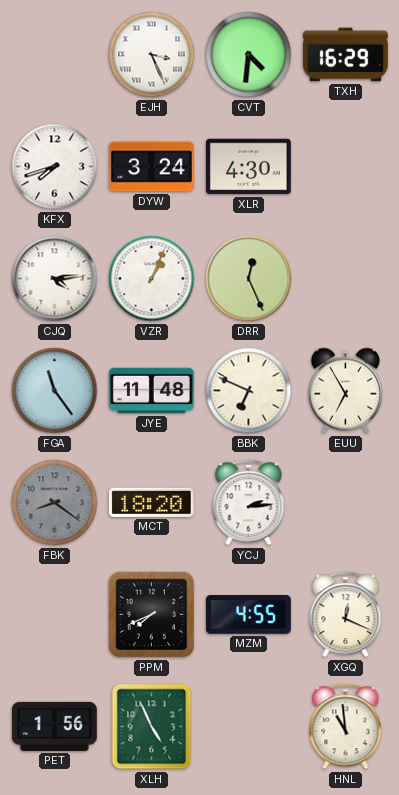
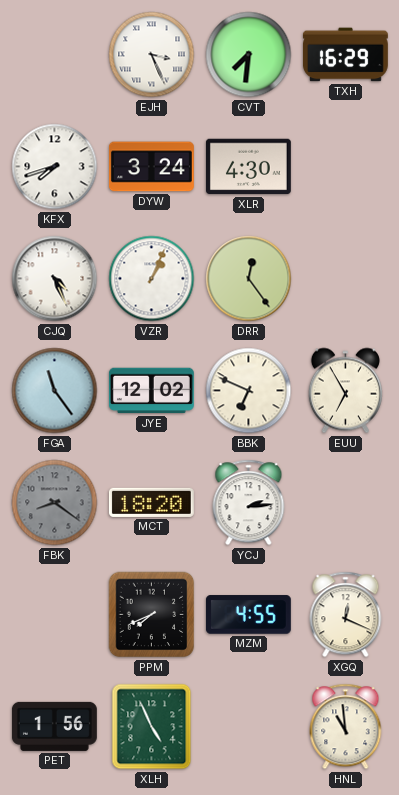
CVT: 4:31 -> 7:31 (249, 55)
CJQ: 4:14 -> 4:26 (55, 279)
DRR: 12:26 -> 12:24 (249, 279)
JYE: 11:48 -> 12:02 (151, 391)
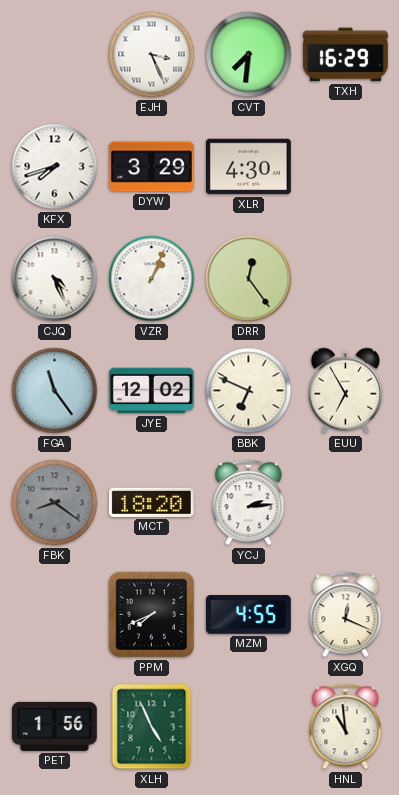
DYW: 3:24 -> 3:29 (152, 167)
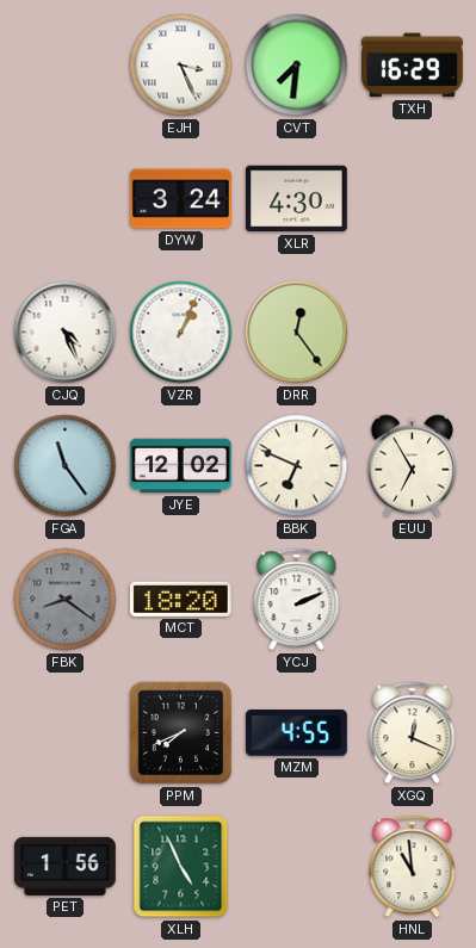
KFX: 7:42 -> none (55, 167)
DYW: 3:29 -> 3:24 (181, 199)
YCJ: 2:14 -> 2:11 (297, 600)
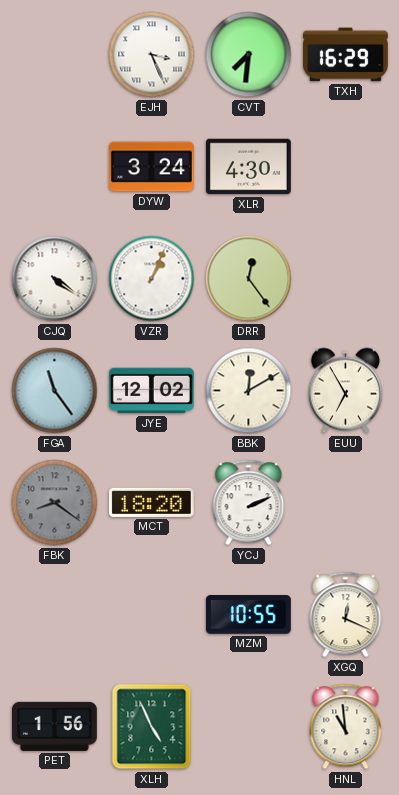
CJQ: 4:26 -> 4:21 (55, 279)
BBK: 6:49 -> 12:10 (249, 391)
PPM: 7:41 -> none (181, 733)
MZM: 4:55 -> 10:55 (248, 615)
